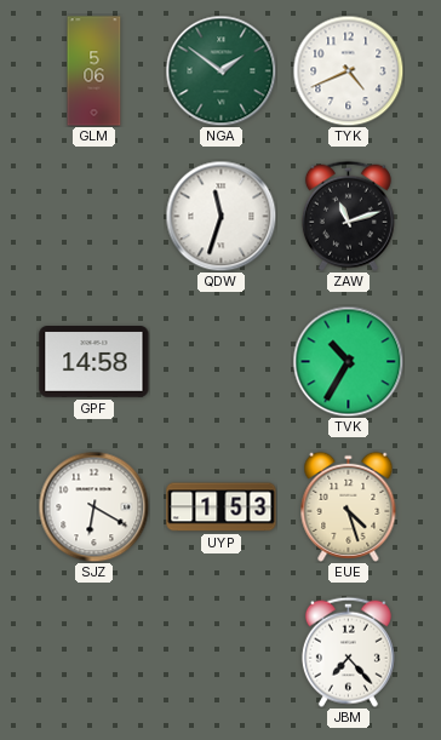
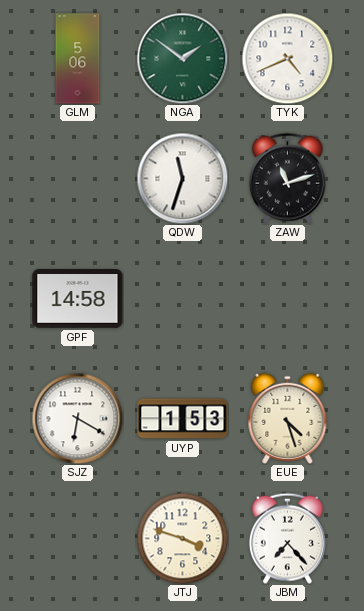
TVK: 10:35 -> none (348, 361)
JTJ: none -> 3:48 (182, 538)
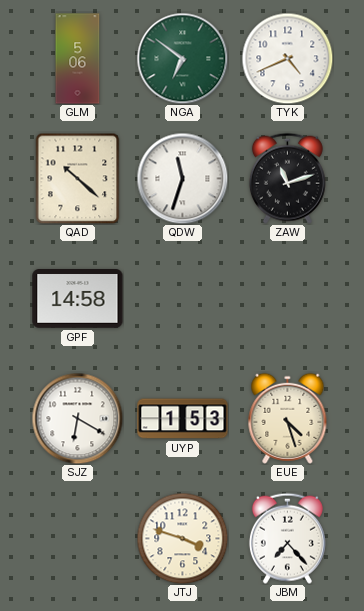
NGA: 1:51 -> 6:51 (182, 58)
QAD: none -> 10:22 (78, 178)
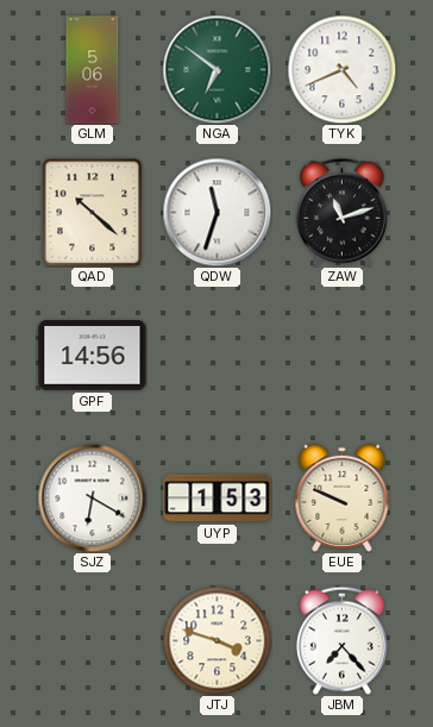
GPF: 14:58 -> 14:56 (93, 356)
EUE: 4:27 -> 9:49 (343, 497)
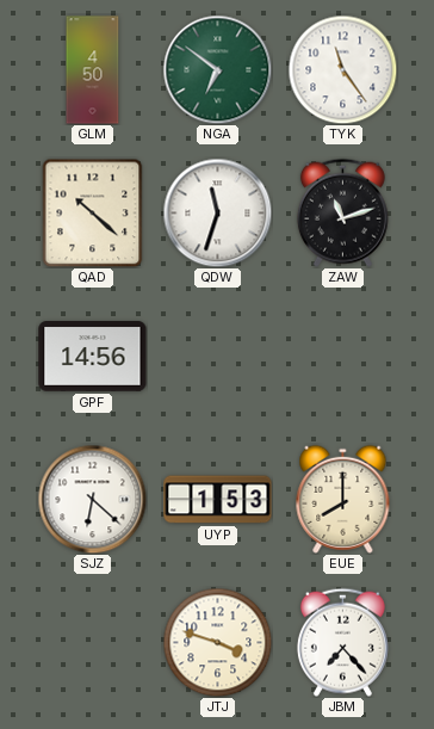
GLM: 5:06 -> 4:50 (93, 70)
TYK: 4:41 -> 11:24 (342, 69)
SJZ: 6:20 -> 6:22 (92, 499)
EUE: 9:49 -> 8:00 (343, 499)
